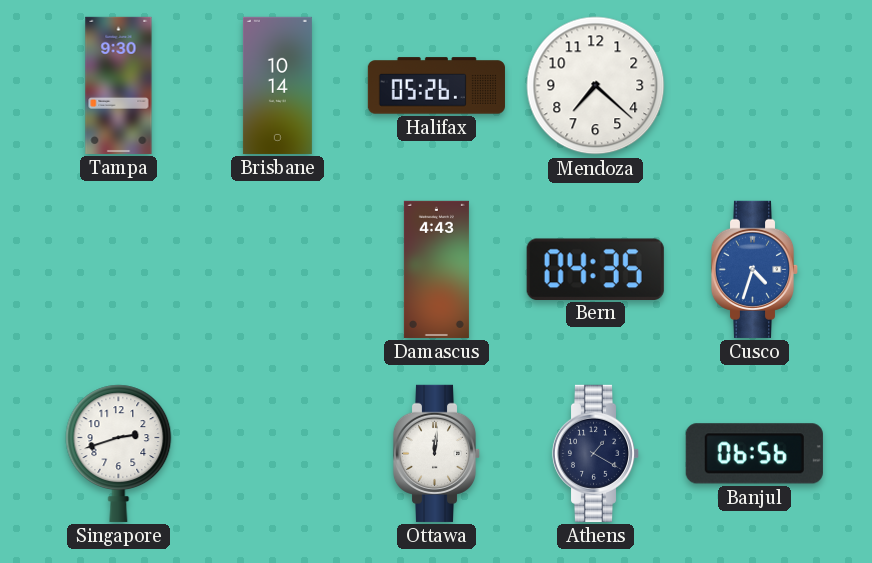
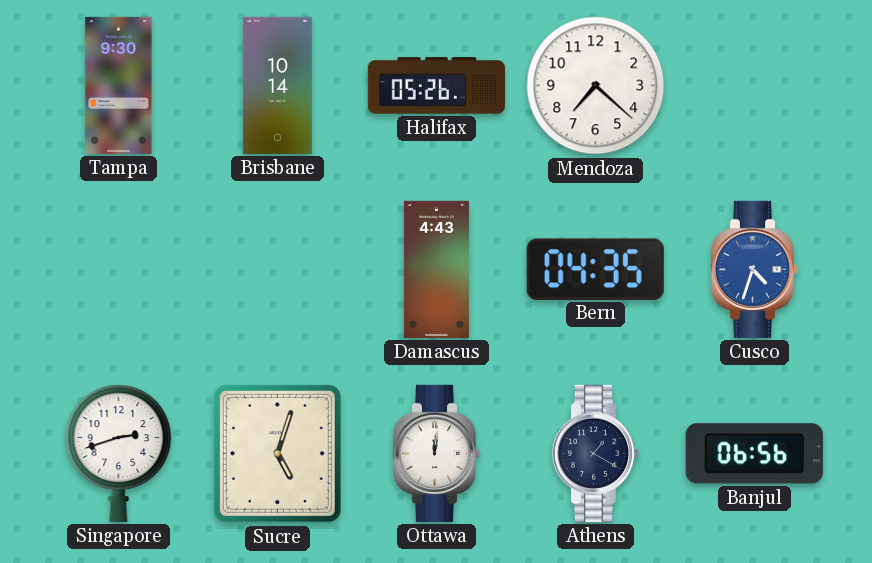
Sucre: none -> 5:03 (277, 453)
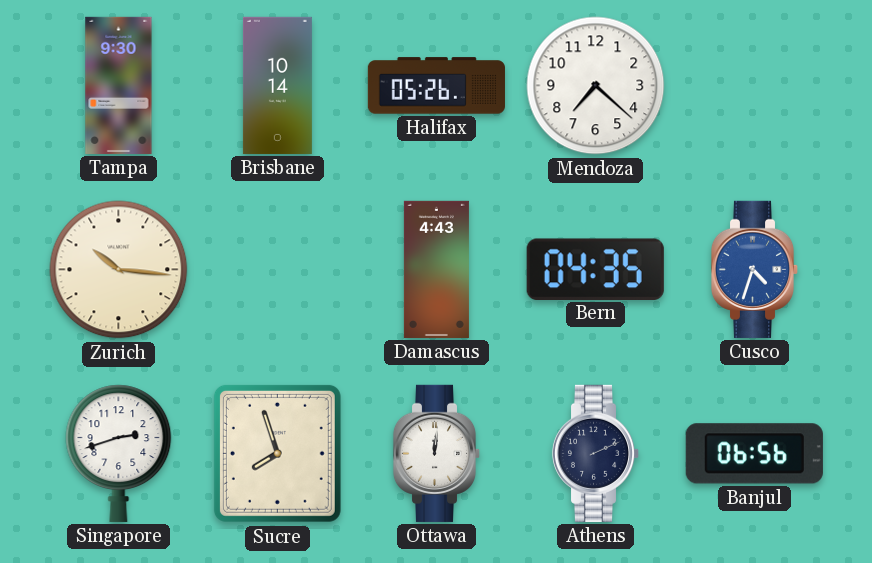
Zurich: none -> 10:16 (119, 270)
Sucre: 5:03 -> 7:57 (277, 453)
Athens: 1:20 -> 2:11 (596, 453)
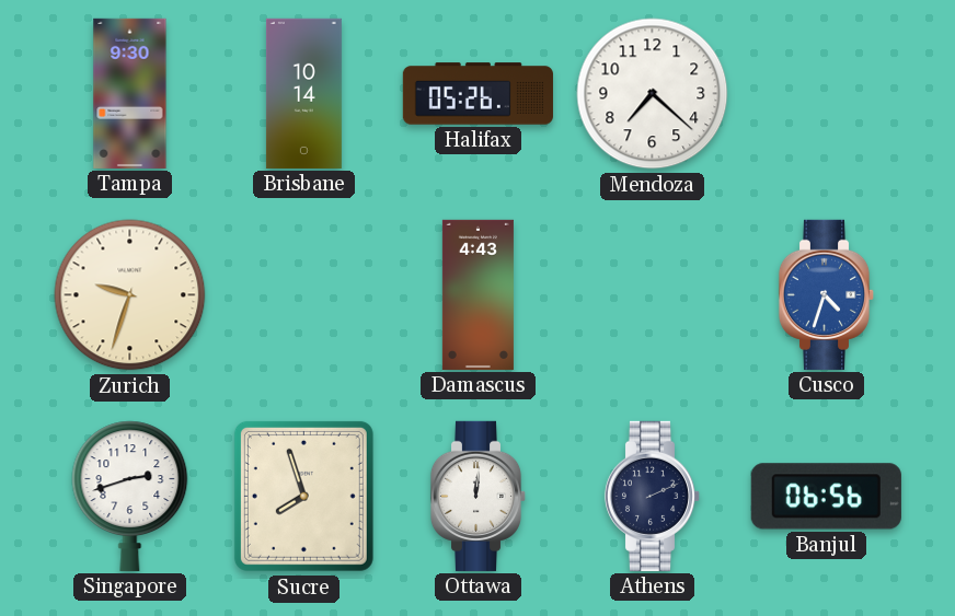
Zurich: 10:16 -> 9:33 (130, 295)
Bern: 04:35 -> none (595, 269)
